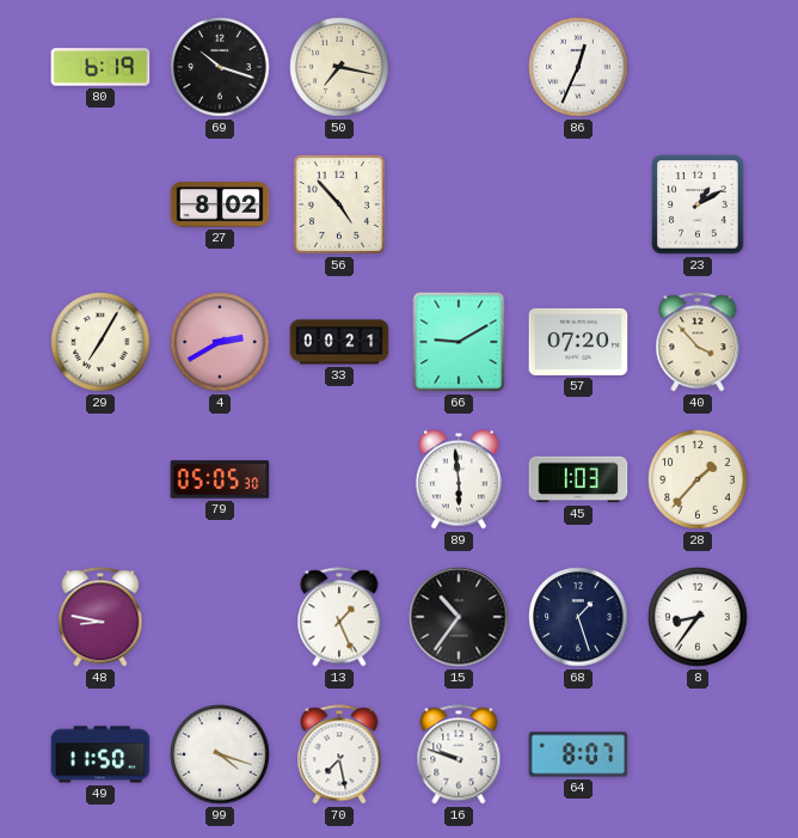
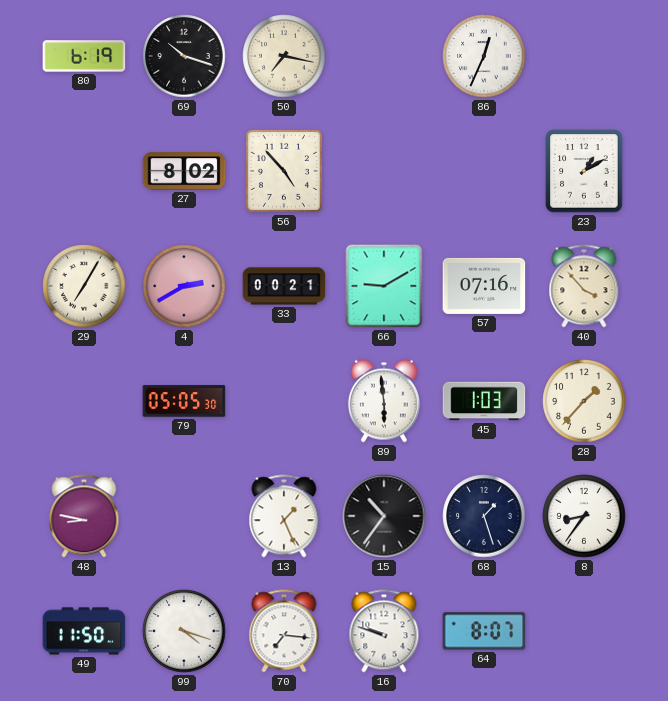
57: 07:20 -> 07:16 (484, 286)
70: 7:28 -> 7:16 (284, 631)
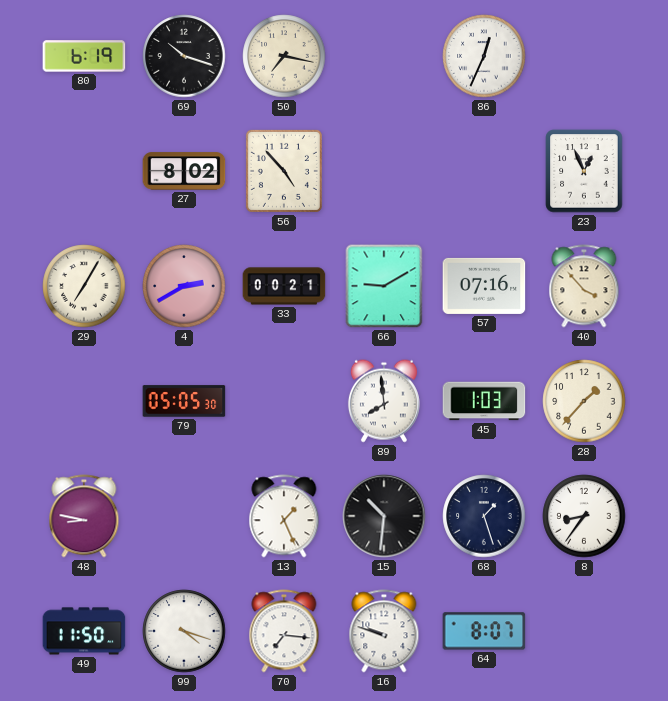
23: 1:10 -> 12:56 (584, 171)
89: 5:59 -> 7:59 (384, 401)
15: 10:36 -> 10:31 (384, 516)
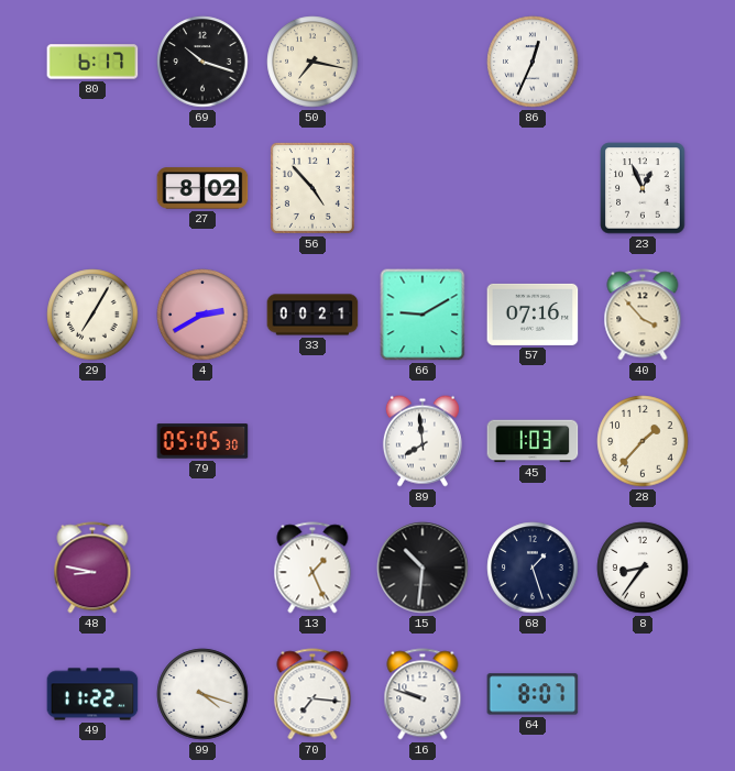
80: 6:19 -> 6:17 (92, 62)
49: 11:50 -> 11:22 (92, 694)
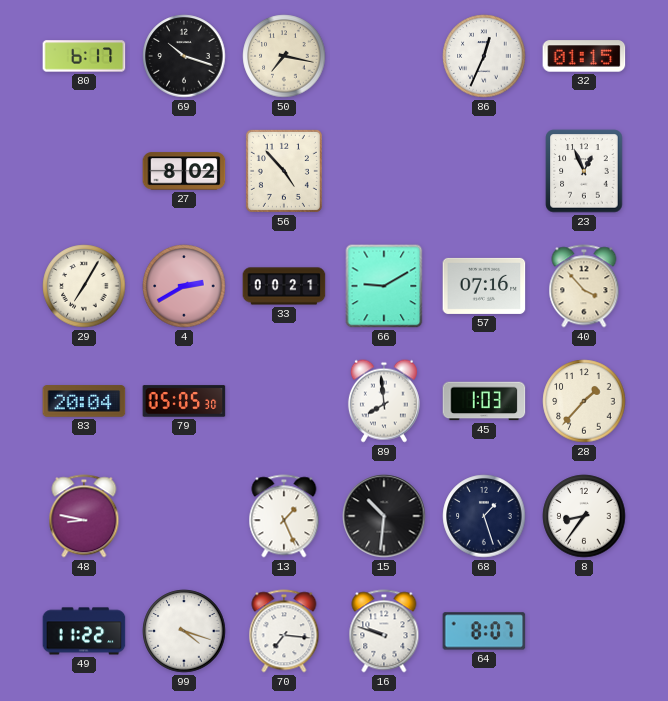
32: none -> 01:15 (584, 56)
83: none -> 20:04 (84, 401)
